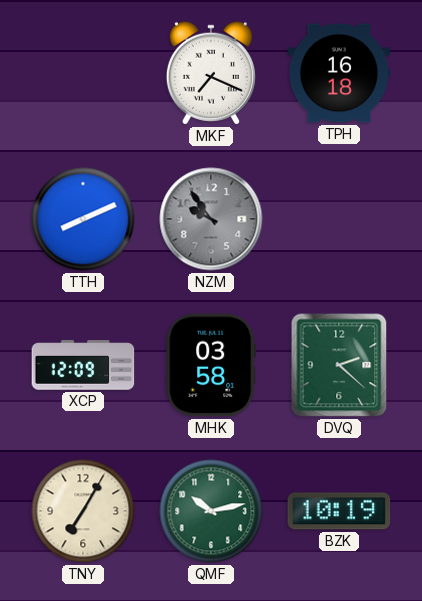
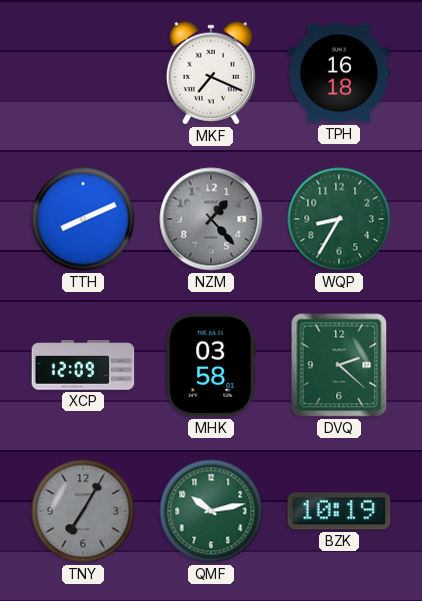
NZM: 9:54 -> 1:23 (211, 219)
WQP: none -> 8:35 (339, 219)
TNY dial: cream -> grey (83, 511)
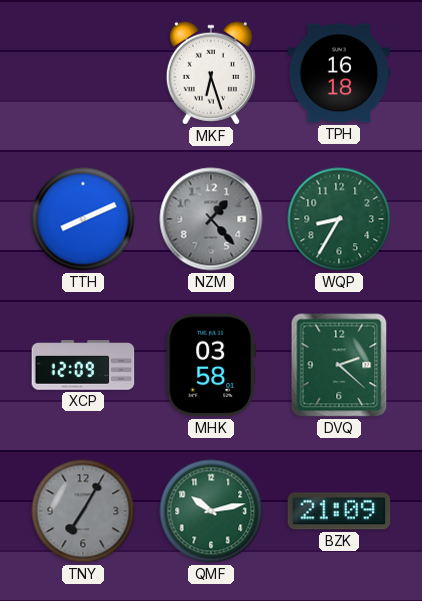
MKF: 7:19 -> 6:27 (211, 73)
BZK: 10:19 -> 21:09 (339, 511)
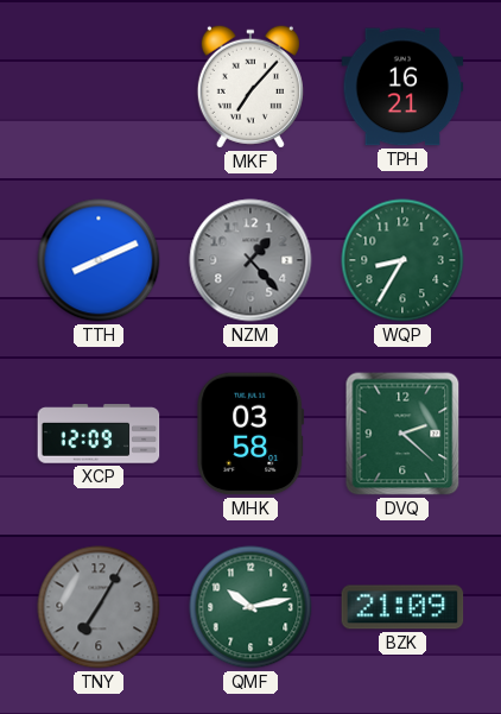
MKF: 6:27 -> 7:07 (251, 87)
TPH: 16:18 -> 16:21 (402, 87)
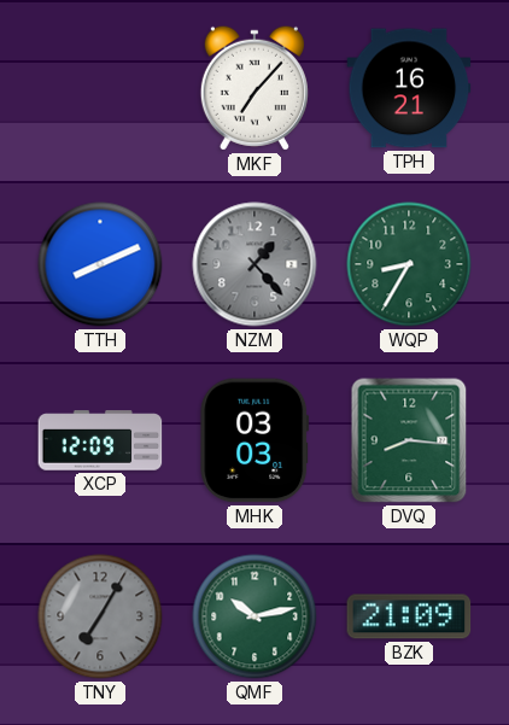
MHK: 03:58 -> 03:03 (255, 440)
DVQ: 2:22 -> 8:16 (409, 440)
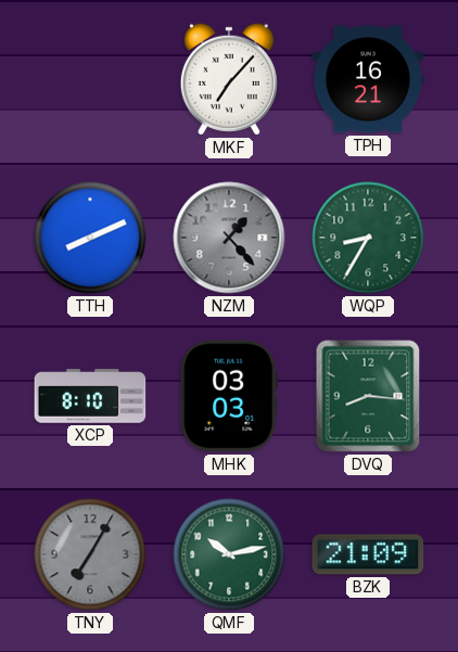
XCP: 12:09 -> 8:10 (90, 396)
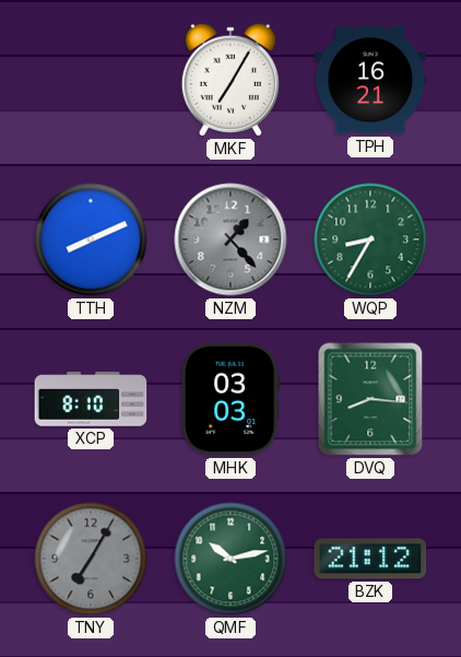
MKF: 7:07 -> 7:05 (230, 80)
BZK: 21:09 -> 21:12 (370, 559)
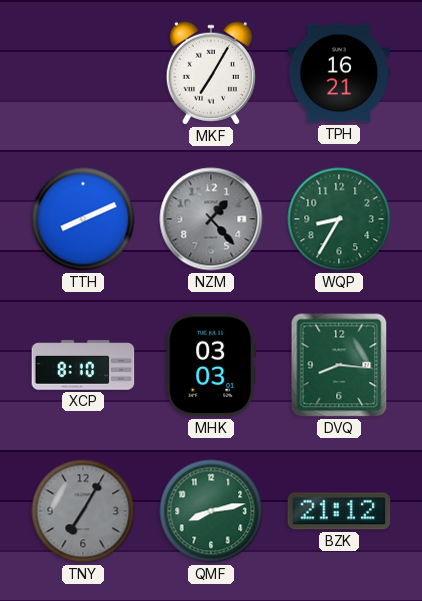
QMF: 10:13 -> 8:13 (211, 511)
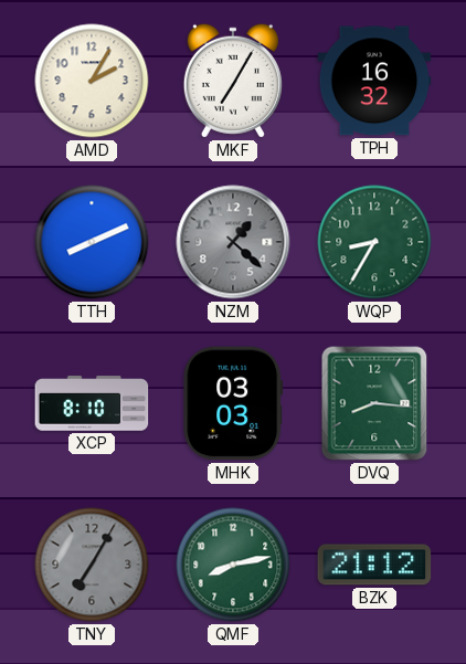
AMD: none -> 2:05 (92, 81)
TPH: 16:21 -> 16:32 (374, 81)
NZM: 1:23 -> 1:22 (233, 242)
